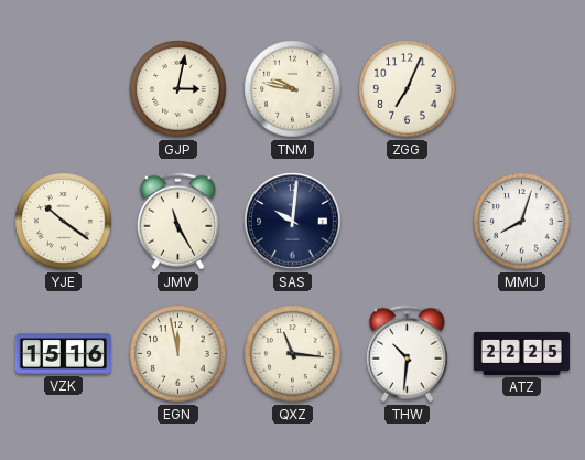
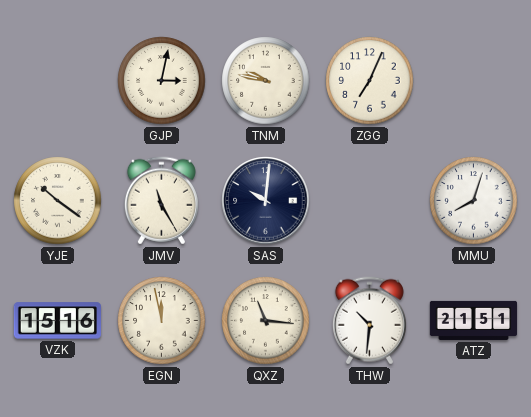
ATZ: 22:25 -> 21:51 (474, 320)
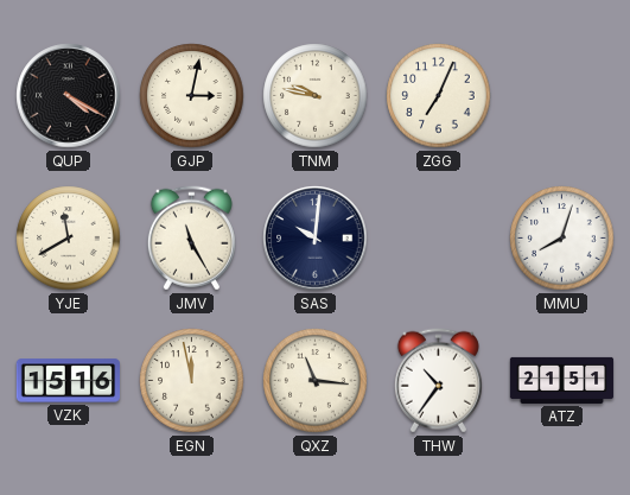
QUP: none -> 4:20 (69, 96)
YJE: 10:21 -> 11:40 (69, 239)
THW: 10:31 -> 10:36 (438, 381)
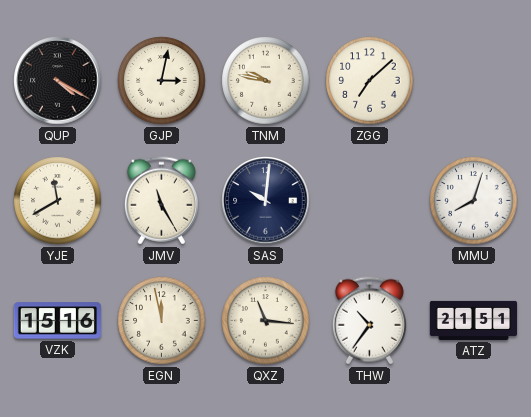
ZGG: 7:04 -> 7:08 (370, 81)
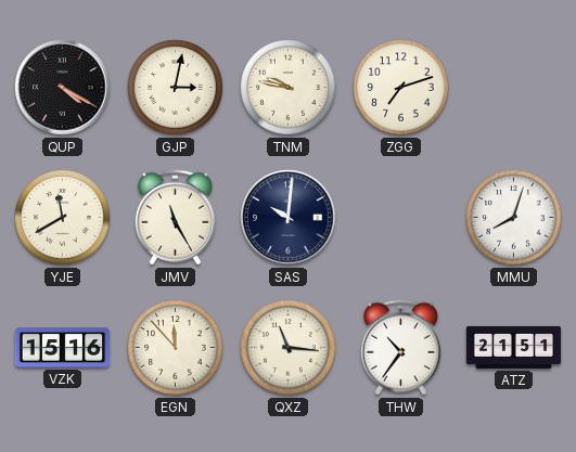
ZGG: 7:08 -> 7:12 (401, 88)
EGN: 11:58 -> 11:53 (176, 348)
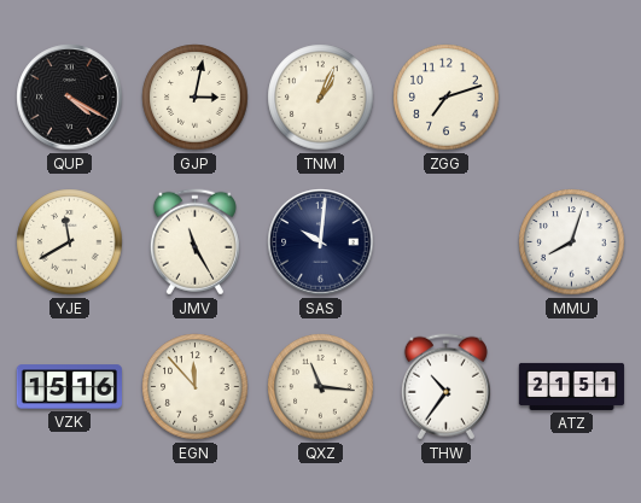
TNM: 9:47 -> 1:04 (321, 98)
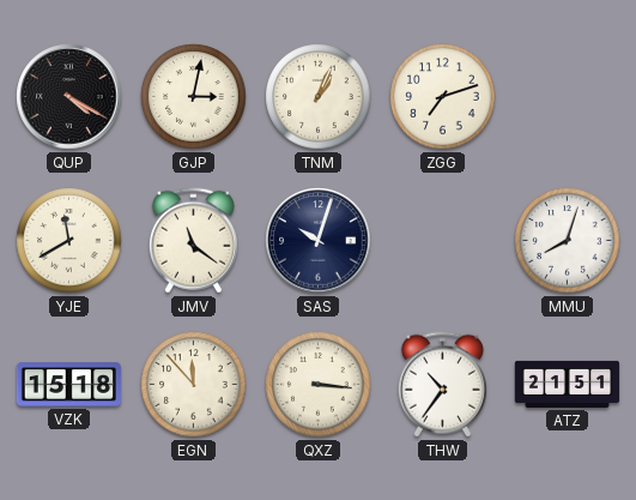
JMV: 11:25 -> 11:21 (193, 241)
SAS: 10:01 -> 10:03 (319, 241)
VZK: 15:16 -> 15:18 (69, 385)
QXZ: 11:16 -> 3:16 (319, 385)
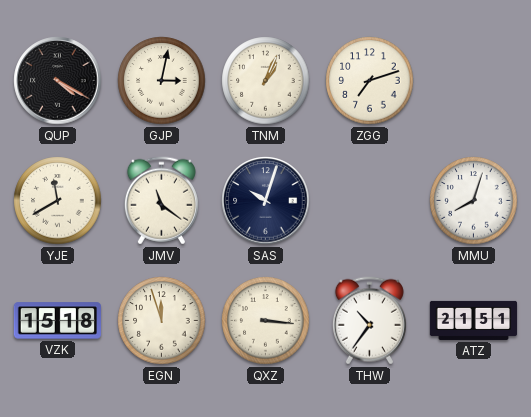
EGN: 11:53 -> 11:57 (162, 321)
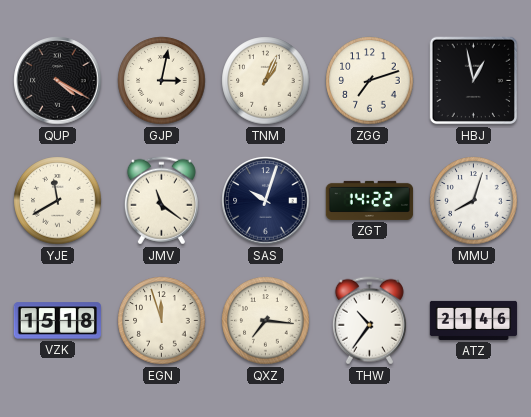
HBJ: none -> 12:58 (474, 81)
ZGT: none -> 14:22 (370, 200)
QXZ: 3:16 -> 7:16 (266, 321)
ATZ: 21:51 -> 21:46 (474, 320)
